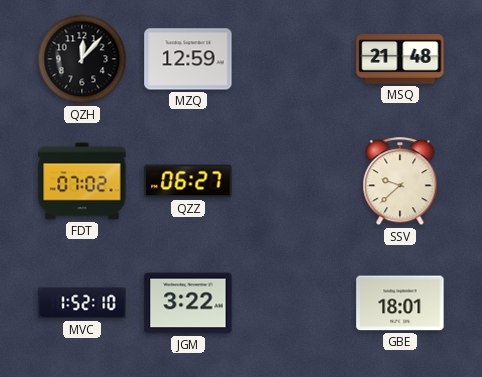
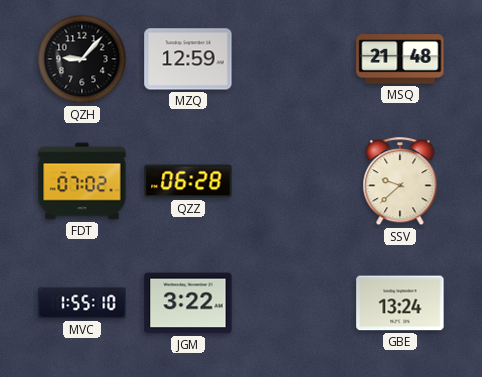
QZH: 12:07 -> 9:07 (82, 59)
QZZ: 06:27 -> 06:28 (188, 181)
MVC: 1:52 -> 1:55 (82, 303)
GBE: 18:01 -> 13:24 (400, 303)
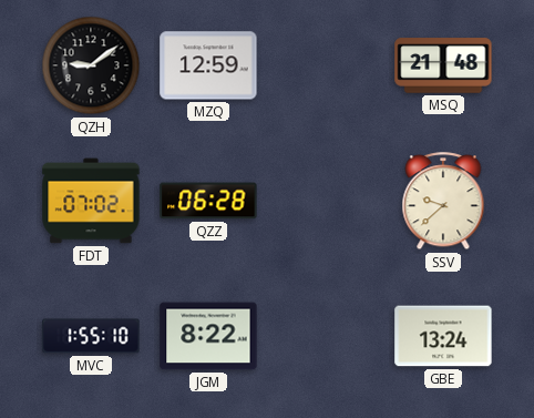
QZH: 9:07 -> 9:09 (91, 65)
JGM: 3:22 -> 8:22 (208, 336)
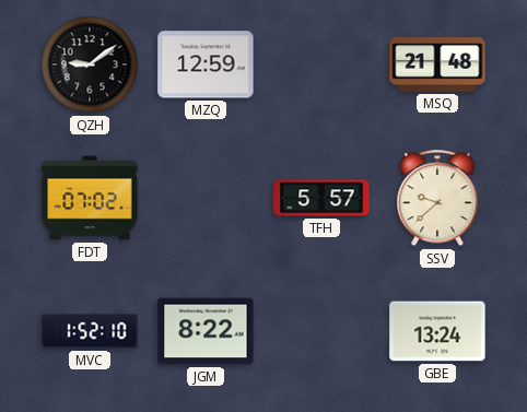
QZZ: 06:28 -> none (208, 201)
TFH: none -> 5:57 (321, 198)
MVC: 1:55 -> 1:52 (90, 331)
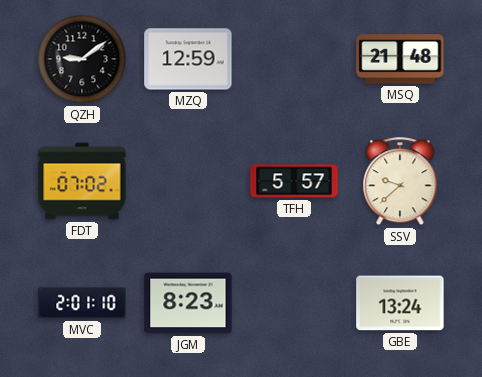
MVC: 1:52 -> 2:01 (82, 303)
JGM: 8:22 -> 8:23 (188, 303)
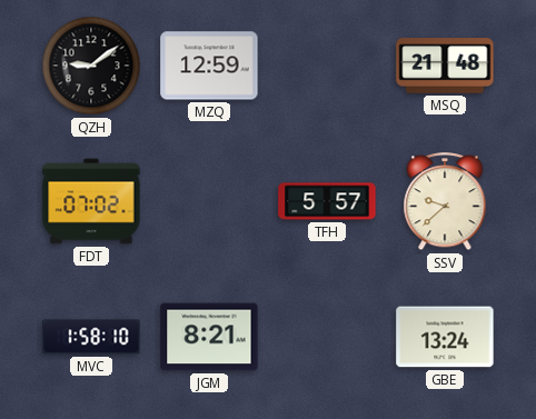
MVC: 2:01 -> 1:58 (91, 337)
JGM: 8:23 -> 8:21 (209, 337)
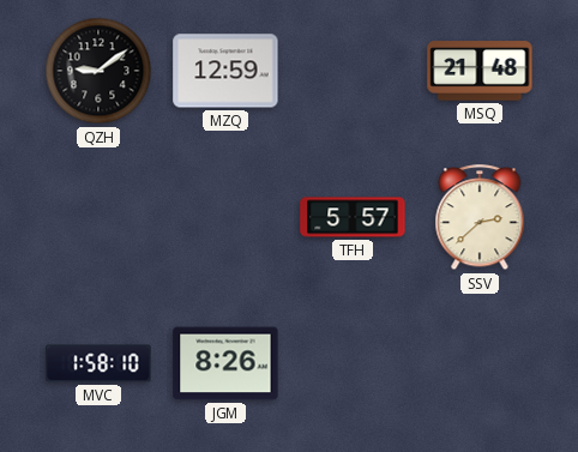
FDT: 07:02 -> none (91, 201)
SSV: 9:38 -> 2:38 (480, 218)
JGM: 8:21 -> 8:26 (225, 363)
GBE: 13:24 -> none (445, 337)
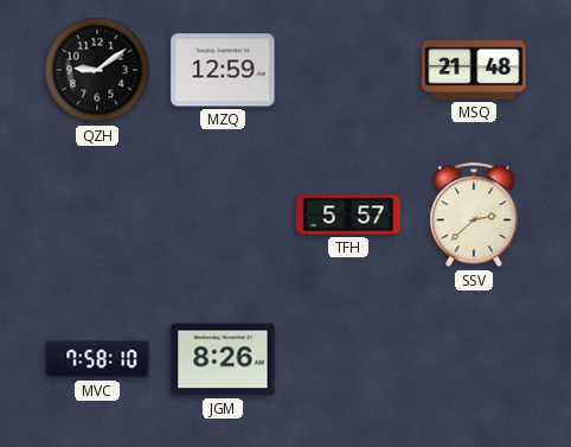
MVC: 1:58 -> 7:58 (97, 359)
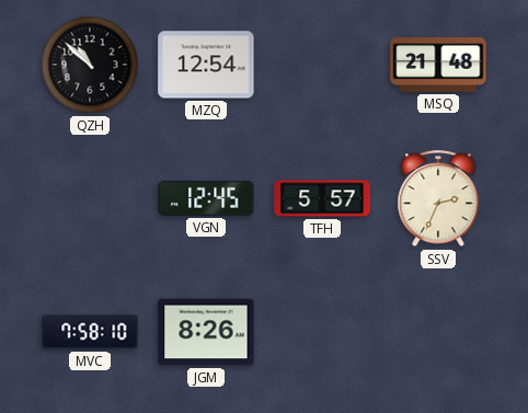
QZH: 9:09 -> 10:52 (90, 65)
MZQ: 12:59 -> 12:54 (206, 65)
VGN: none -> 12:45 (206, 198)
SSV: 2:38 -> 2:34 (438, 199)
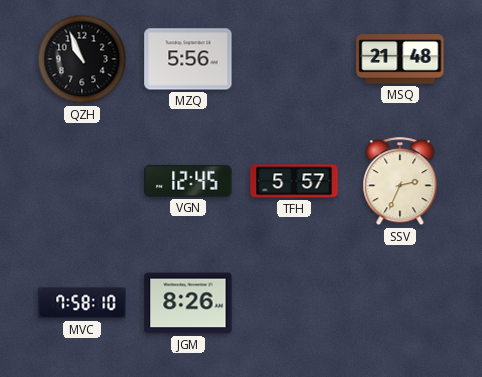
QZH: 10:52 -> 10:56 (82, 59)
MZQ: 12:54 -> 5:56 (188, 59)
